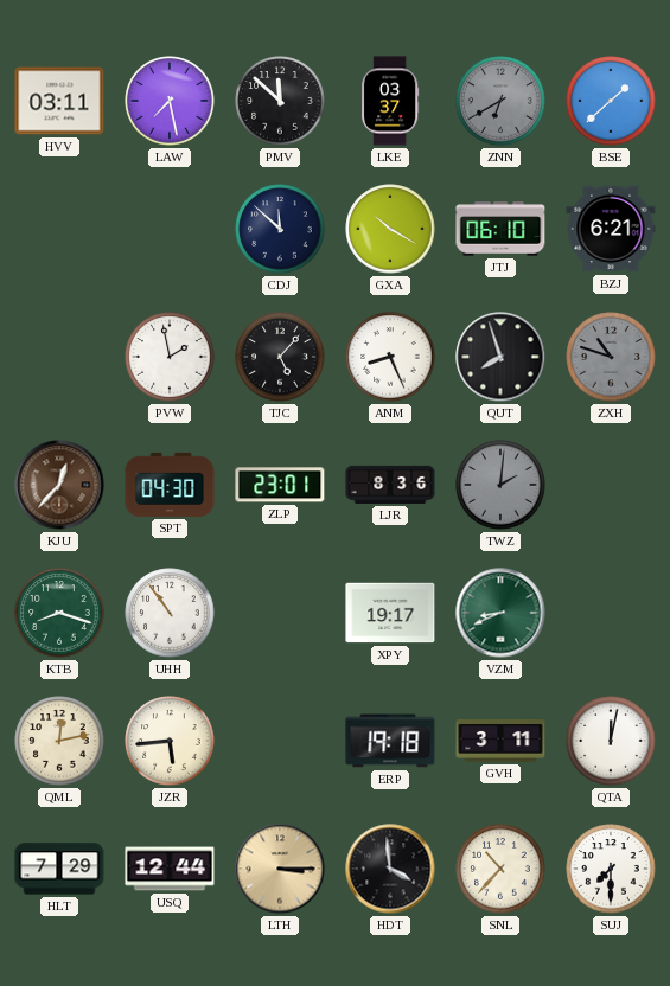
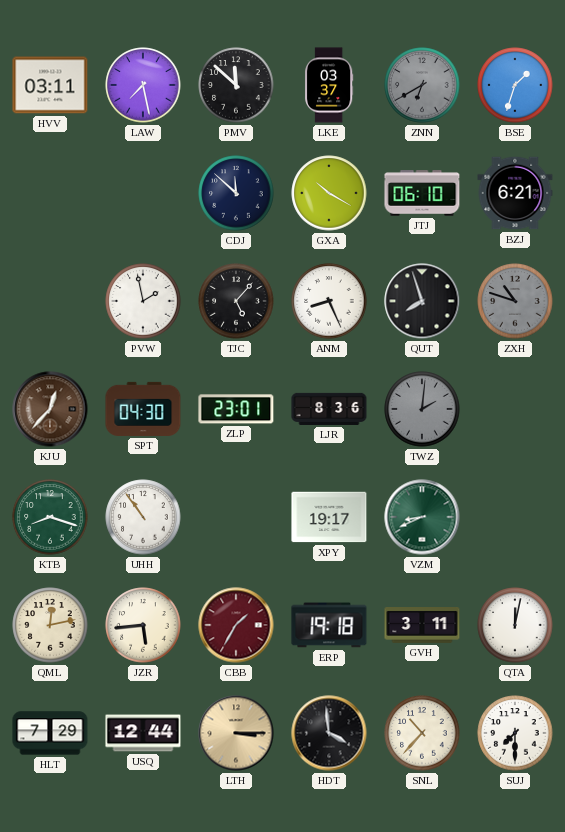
BSE: 1:38 -> 1:33 (515, 85)
CBB: none -> 1:35 (236, 625)
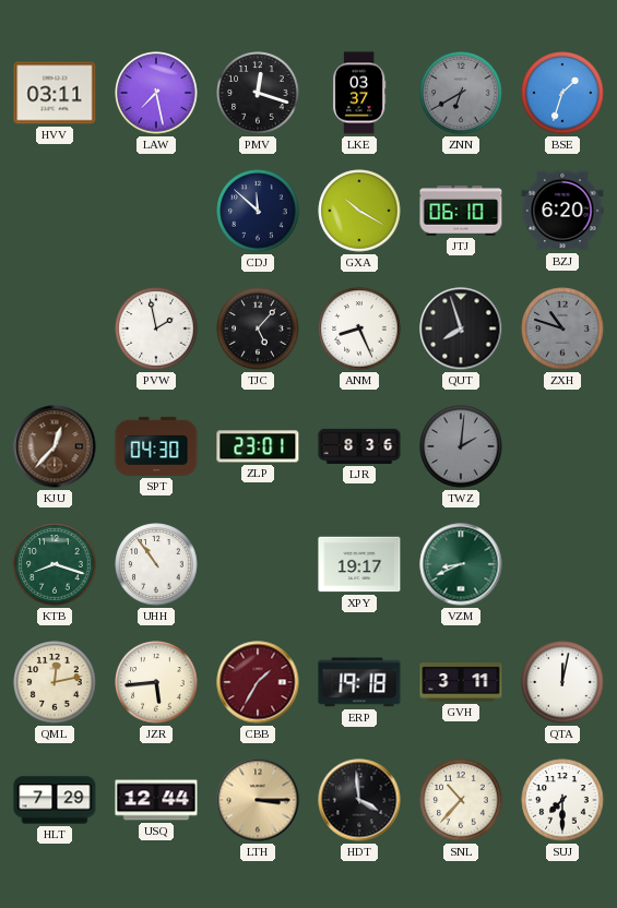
PMV: 11:52 -> 12:18 (258, 93)
BZJ: 6:21 -> 6:20 (562, 211)
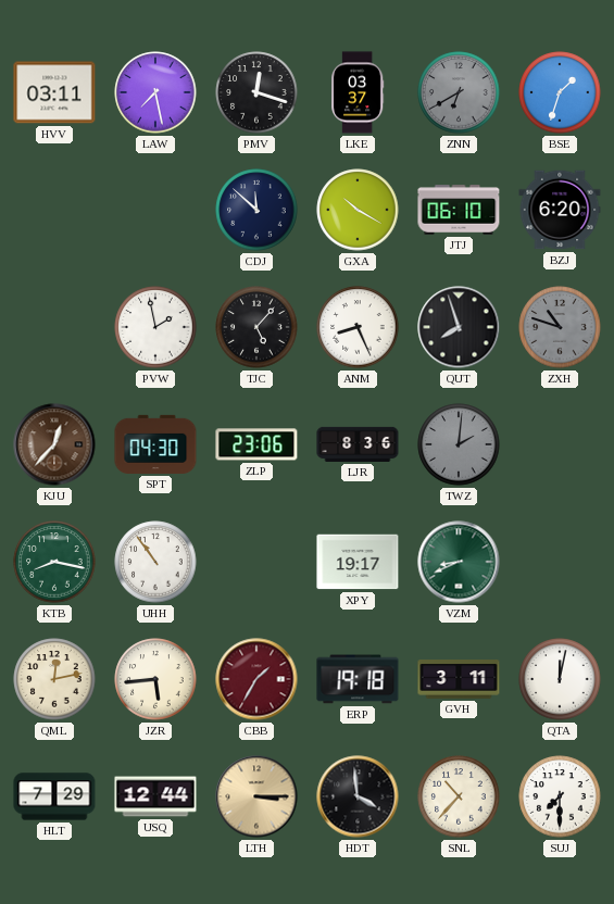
ZLP: 23:01 -> 23:06 (256, 444)
KTB: 8:18 -> 8:17 (54, 562)
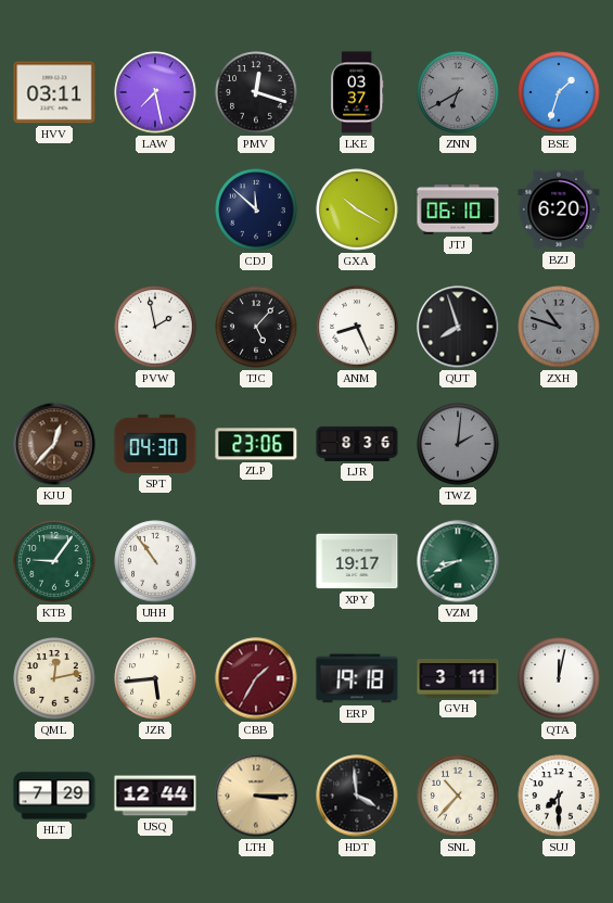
KTB: 8:17 -> 9:06 (54, 561)
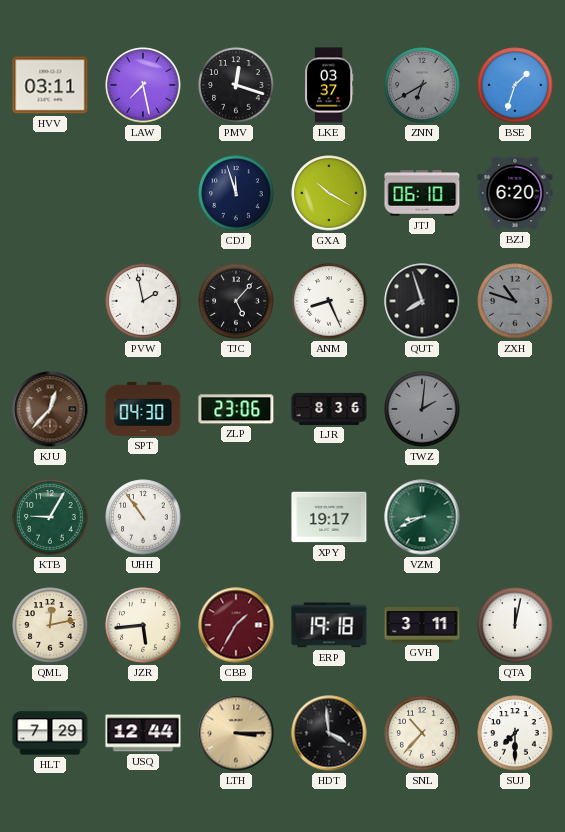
CDJ: 11:52 -> 11:57 (236, 193)
KTB: 9:06 -> 9:05 (50, 517)
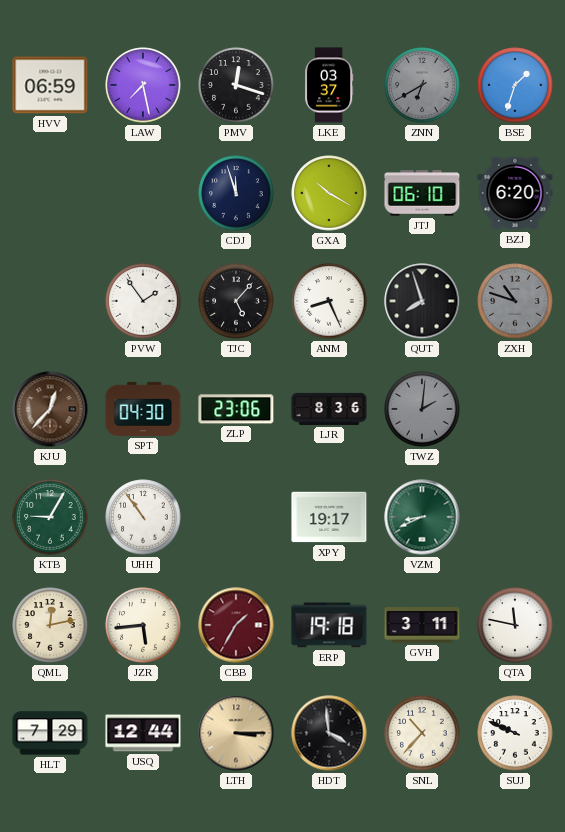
HVV: 03:11 -> 06:59 (50, 85)
PVW: 1:58 -> 1:54 (143, 301)
QTA: 12:02 -> 11:47 (515, 625)
SUJ: 7:30 -> 9:49 (515, 733)
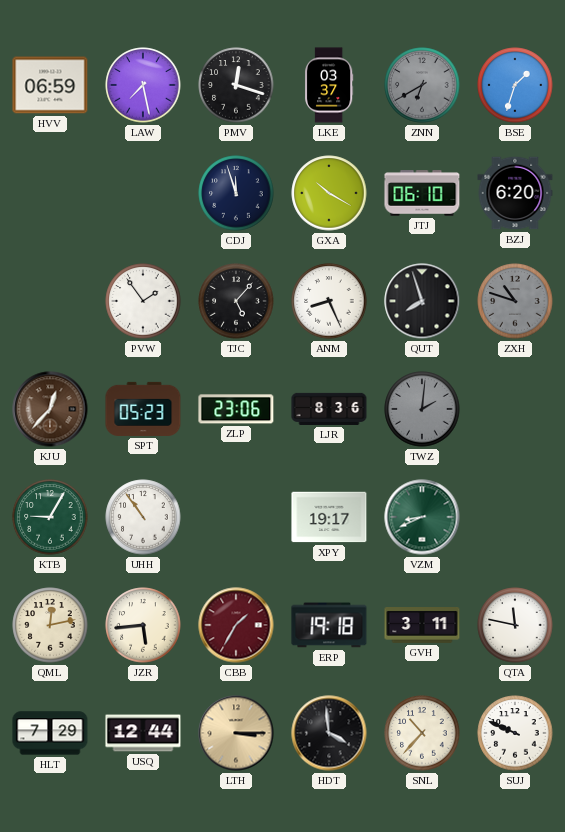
SPT: 04:30 -> 05:23 (143, 409)
